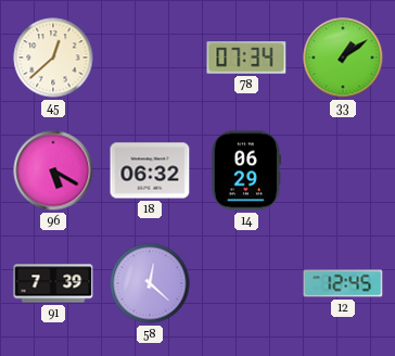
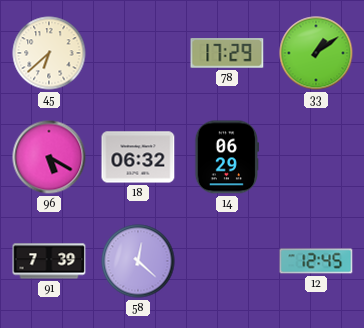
45: 12:38 -> 6:38 (49, 53)
78: 07:34 -> 17:29 (227, 53)
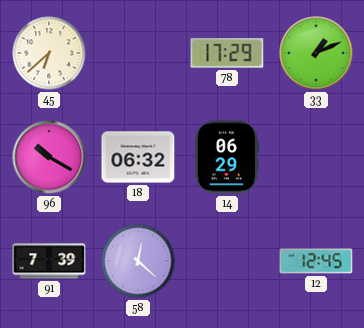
33: 1:09 -> 1:11 (316, 53)
96: 5:20 -> 10:20 (49, 157)
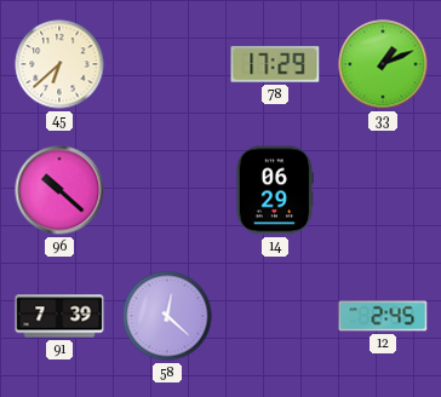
96: 10:20 -> 10:22 (59, 190)
18: 06:32 -> none (138, 157)
12: 12:45 -> 2:45 (383, 316)
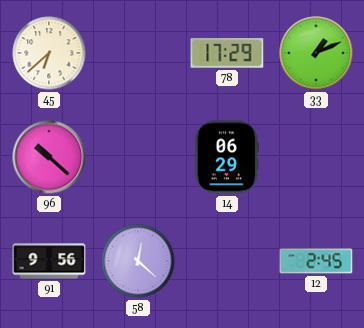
91: 7:39 -> 9:56 (49, 261)
